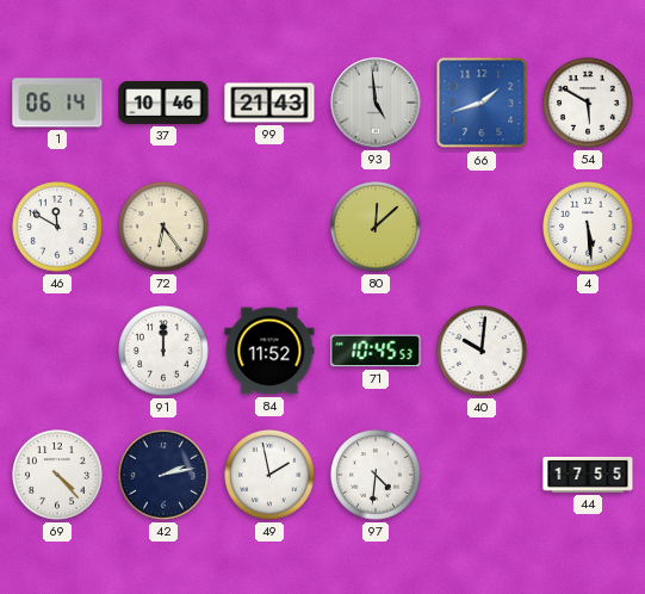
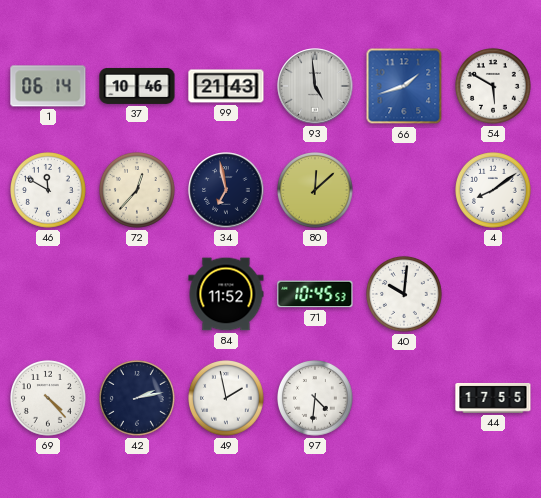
72: 6:24 -> 12:37 (138, 191)
34: none -> 6:58 (226, 190)
4: 5:29 -> 8:09 (494, 191)
91: 12:00 -> none (165, 352)
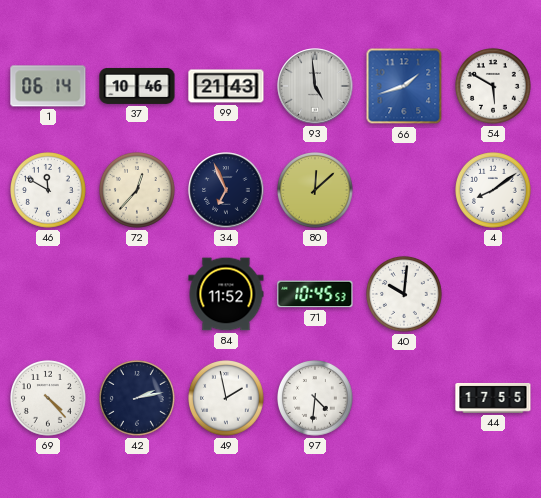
34: 6:58 -> 6:56 (226, 190)
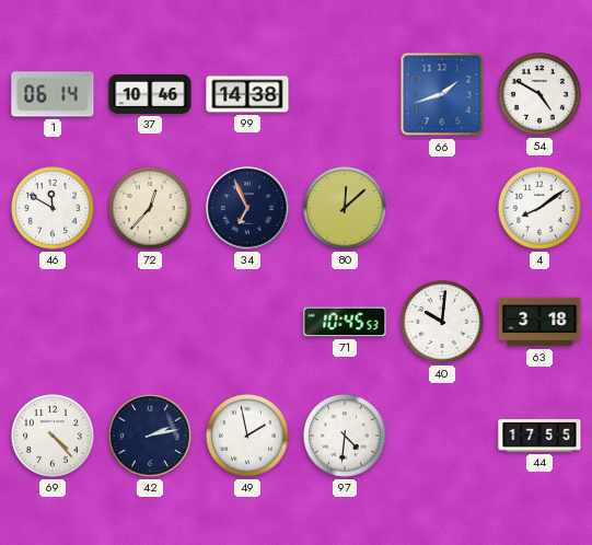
99: 21:43 -> 14:38 (247, 94)
93: 4:59 -> none (315, 86)
54: 5:50 -> 4:50 (541, 95)
84: 11:52 -> none (226, 294)
63: none -> 3:18 (539, 322)
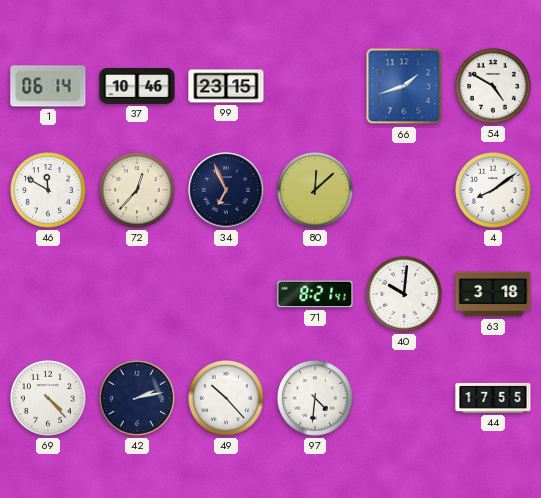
99: 14:38 -> 23:15 (226, 86)
71: 10:45 -> 8:21 (315, 294)
49: 1:58 -> 10:23 (227, 399)
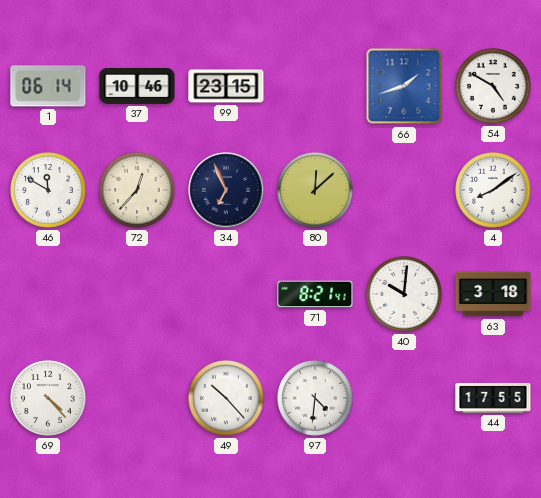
42: 2:13 -> none (138, 399)
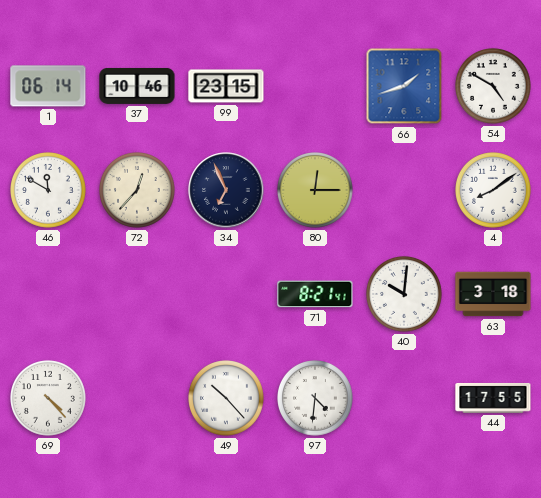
80: 12:08 -> 12:15 (316, 191)
